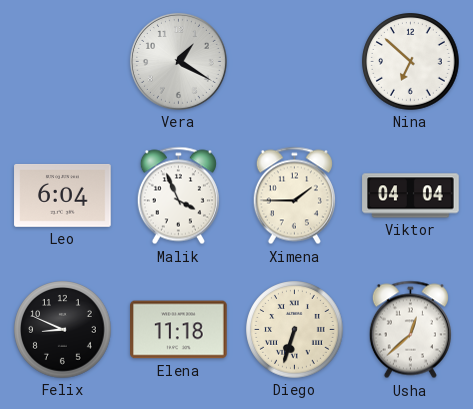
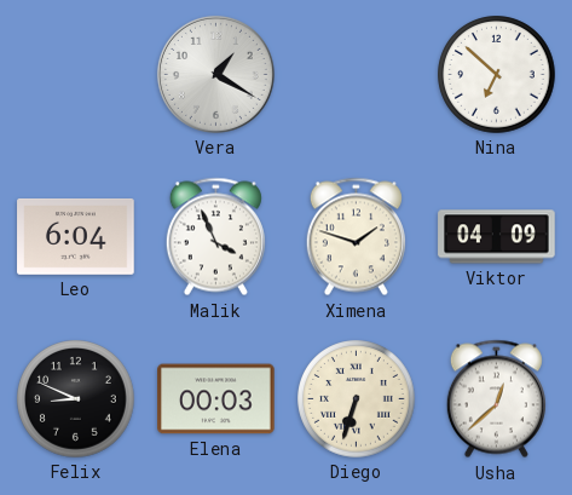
Ximena: 1:45 -> 1:48 (356, 237)
Viktor: 04:04 -> 04:09 (497, 237)
Elena: 11:18 -> 00:03 (216, 399)
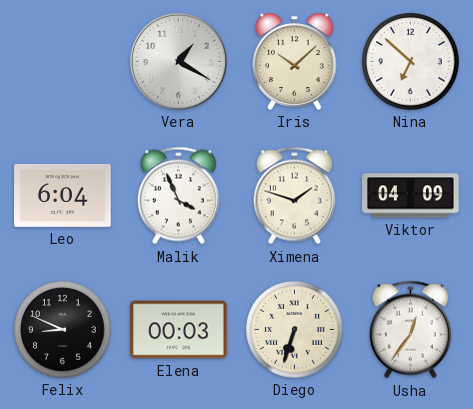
Iris: none -> 10:08 (295, 61)
Usha: 12:38 -> 12:36 (410, 330)
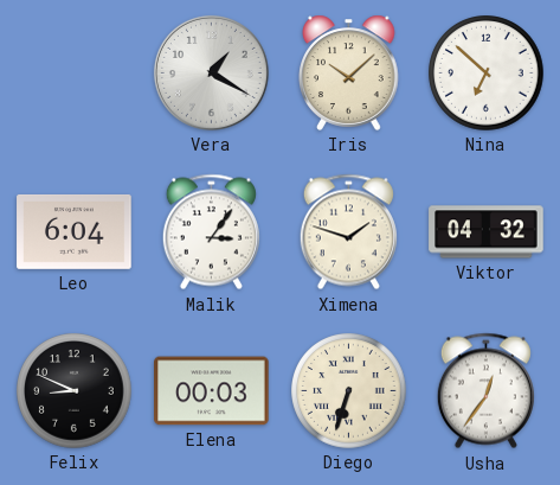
Malik: 3:56 -> 3:06 (211, 232)
Viktor: 04:09 -> 04:32 (487, 232)
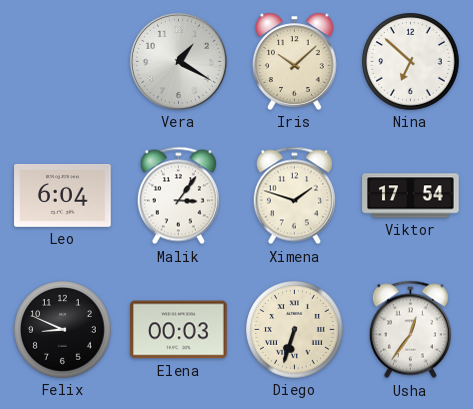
Viktor: 04:32 -> 17:54 (411, 196)
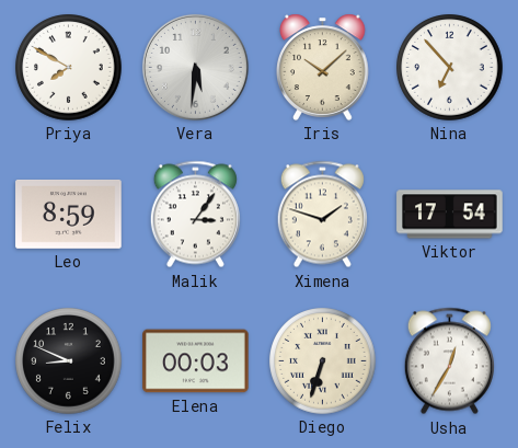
Priya: none -> 7:50 (69, 68)
Vera: 1:20 -> 5:31 (195, 67)
Nina: 6:52 -> 6:53 (450, 68)
Leo: 6:04 -> 8:59 (69, 214)
Usha: 12:36 -> 12:35 (449, 361)
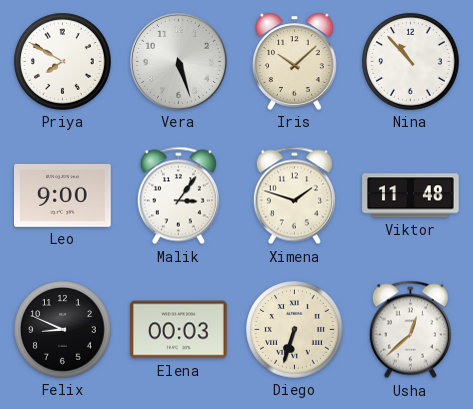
Vera: 5:31 -> 5:27 (178, 61)
Nina: 6:53 -> 10:53 (411, 62)
Leo: 8:59 -> 9:00 (63, 195)
Viktor: 17:54 -> 11:48 (411, 196)
Usha: 12:35 -> 12:38 (410, 330)
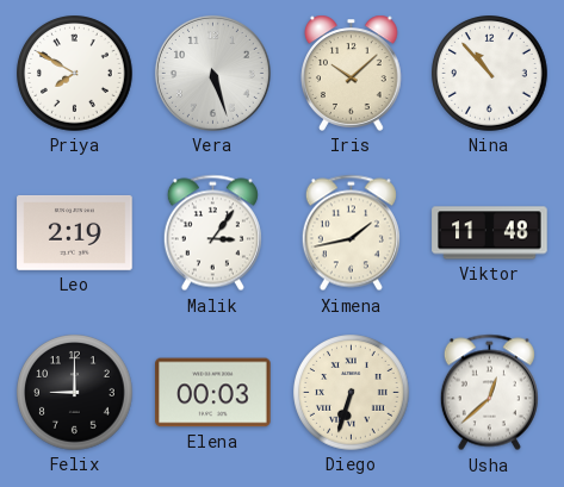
Leo: 9:00 -> 2:19 (75, 232)
Ximena: 1:48 -> 1:43 (351, 233)
Felix: 8:49 -> 9:00 (75, 393)
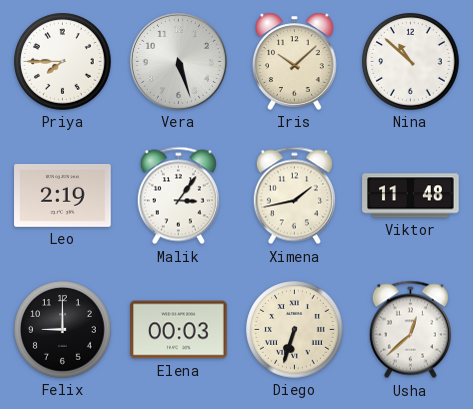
Priya: 7:50 -> 7:45 (63, 62)
Nina: 10:53 -> 10:52 (411, 62)
